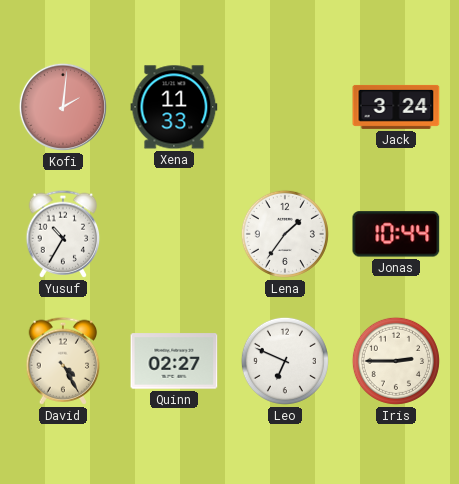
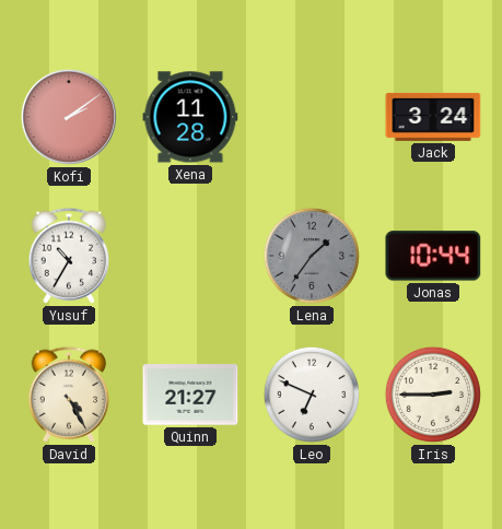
Kofi: 2:01 -> 2:09 (69, 117)
Xena: 11:33 -> 11:28 (190, 117)
Lena dial: white -> grey (312, 256)
Quinn: 02:27 -> 21:27 (190, 395)
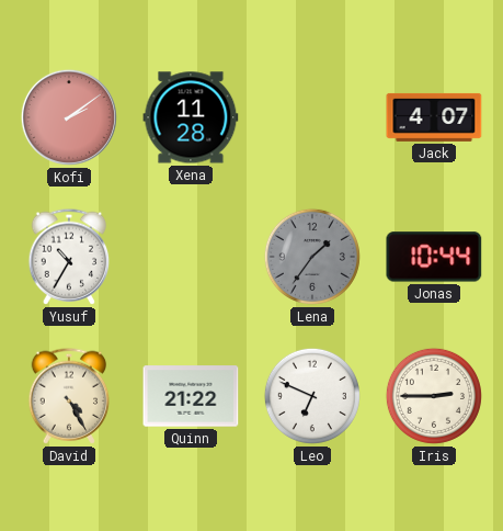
Jack: 3:24 -> 4:07 (434, 117)
Quinn: 21:27 -> 21:22 (191, 396)
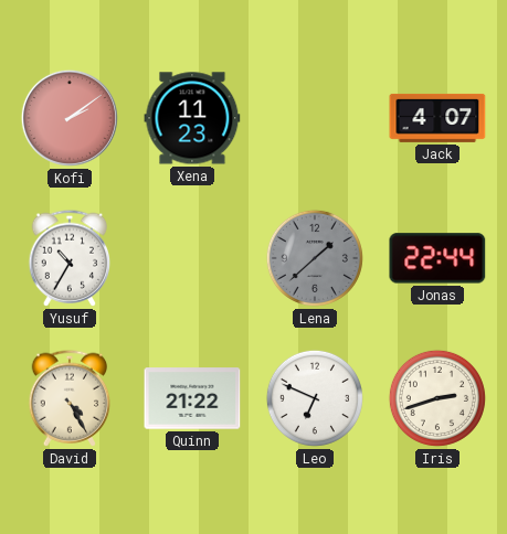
Xena: 11:28 -> 11:23 (192, 118)
Lena: 1:36 -> 1:38 (315, 258)
Jonas: 10:44 -> 22:44 (437, 258)
Iris: 2:45 -> 2:42 (437, 398)
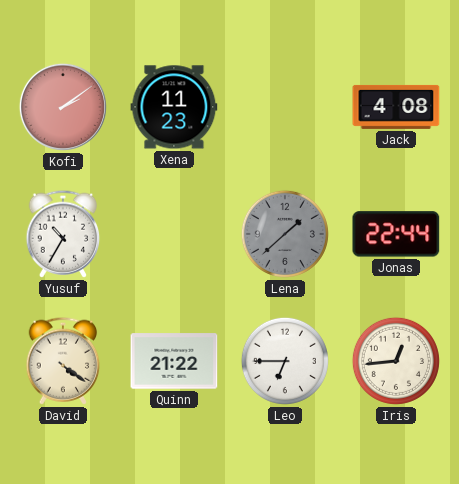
Jack: 4:07 -> 4:08 (396, 107)
David: 4:25 -> 4:21 (63, 361)
Leo: 6:49 -> 6:45 (285, 361)
Iris: 2:42 -> 12:44 (396, 361)
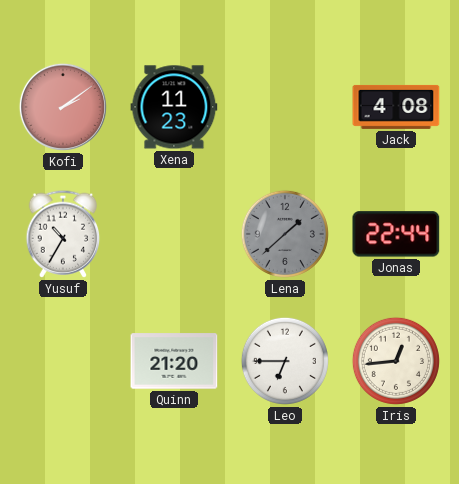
David: 4:21 -> none (63, 361)
Quinn: 21:22 -> 21:20 (174, 361)
